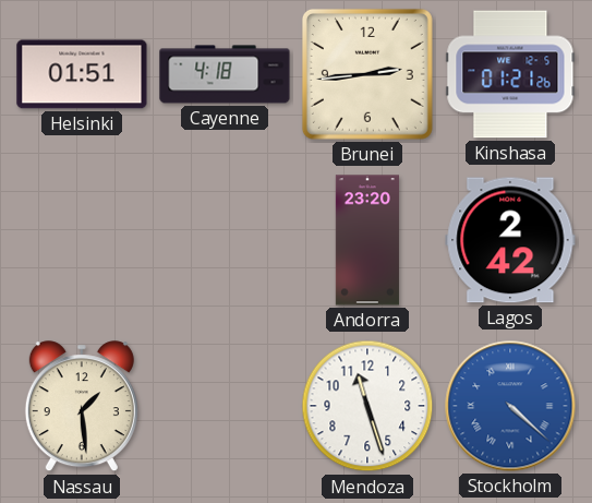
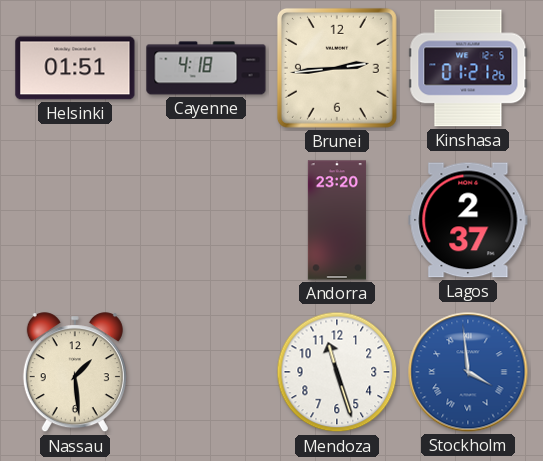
Lagos: 2:42 -> 2:37 (468, 220)
Stockholm: 4:22 -> 3:59 (468, 372)
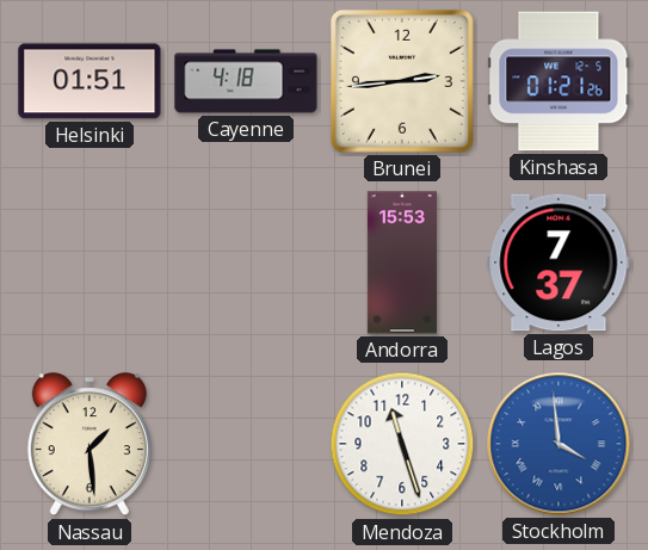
Andorra: 23:20 -> 15:53 (402, 262)
Lagos: 2:37 -> 7:37 (558, 262)
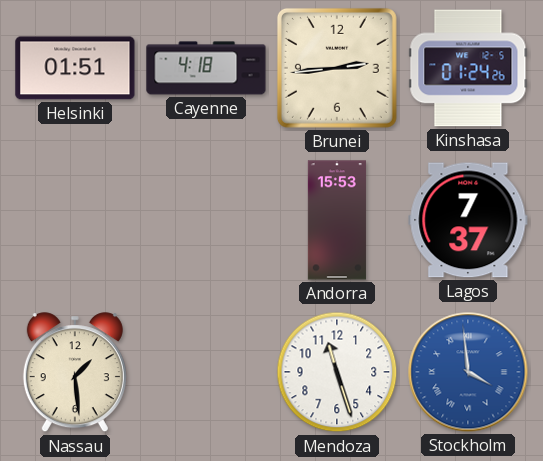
Kinshasa: 01:21 -> 01:24 (468, 68)
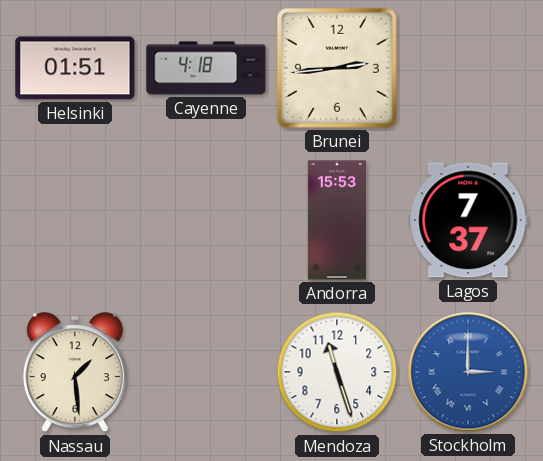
Kinshasa: 01:24 -> none (468, 68)
Stockholm: 3:59 -> 3:00 (468, 372)
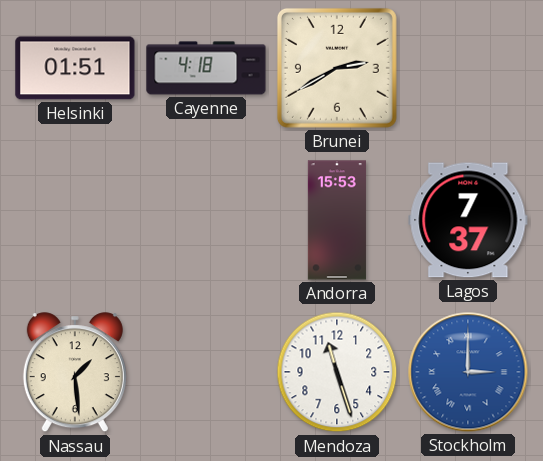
Brunei: 2:44 -> 2:40 (337, 68)
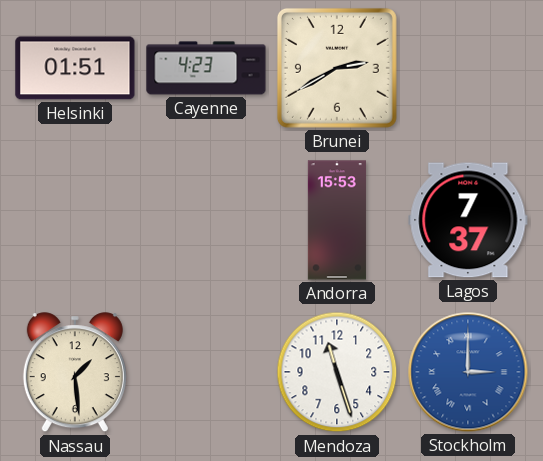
Cayenne: 4:18 -> 4:23 (206, 68)
